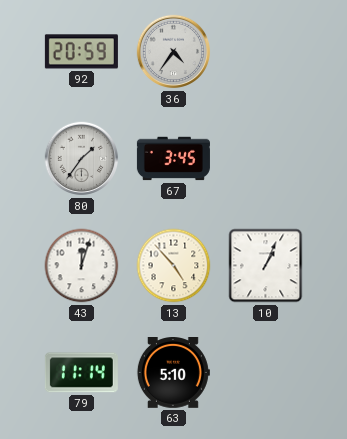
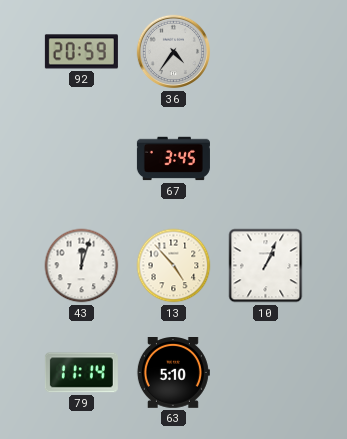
80: 1:36 -> none (82, 159)
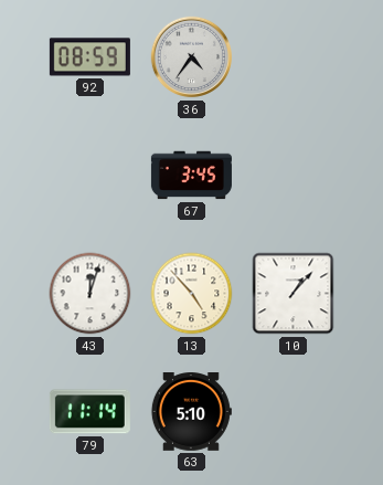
92: 20:59 -> 08:59 (89, 57)
10: 1:04 -> 1:07 (294, 294)
